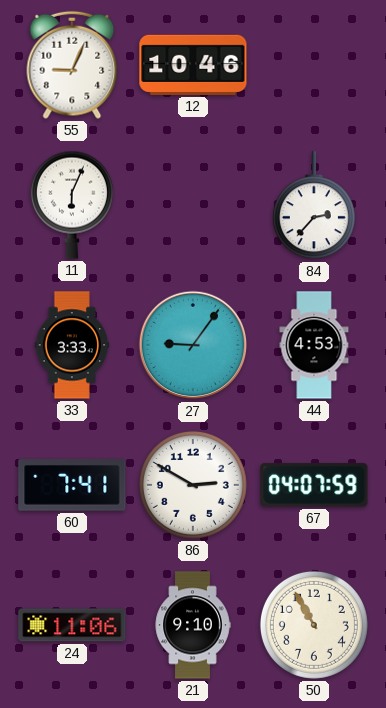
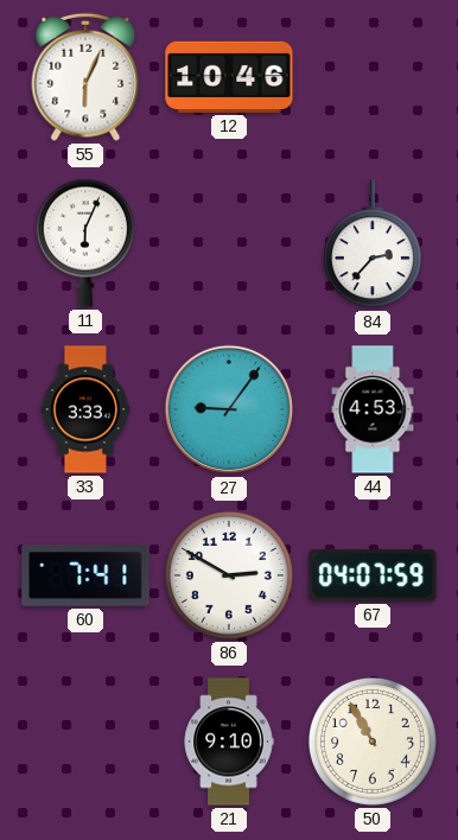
55: 9:04 -> 6:04 (85, 77)
24: 11:06 -> none (72, 625)
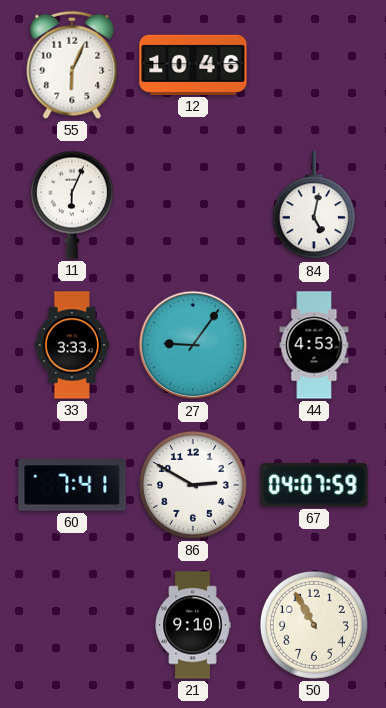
84: 2:37 -> 5:02 (314, 206)
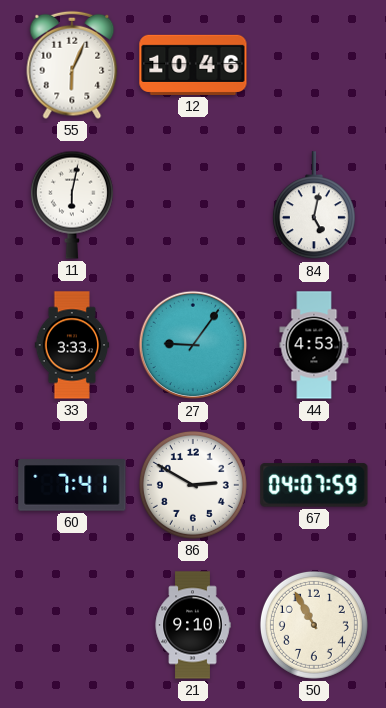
11: 6:04 -> 6:02 (72, 205)
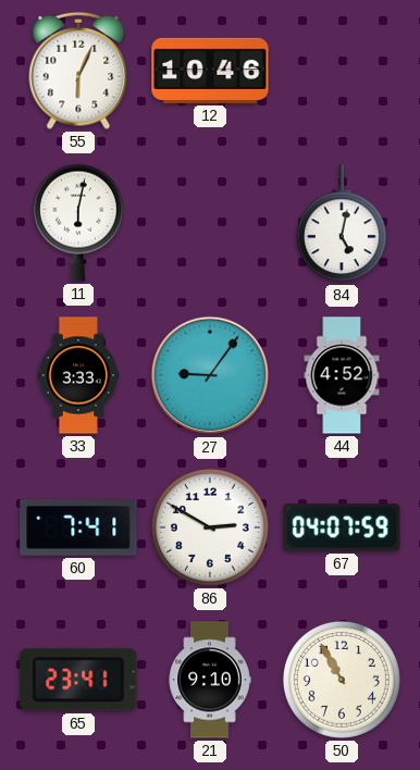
44: 4:53 -> 4:52 (342, 375)
65: none -> 23:41 (78, 680)
